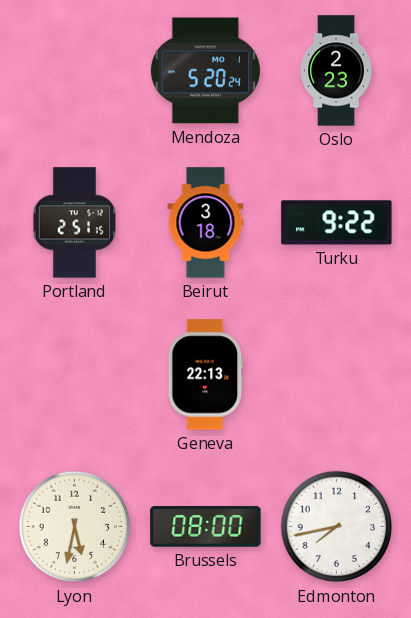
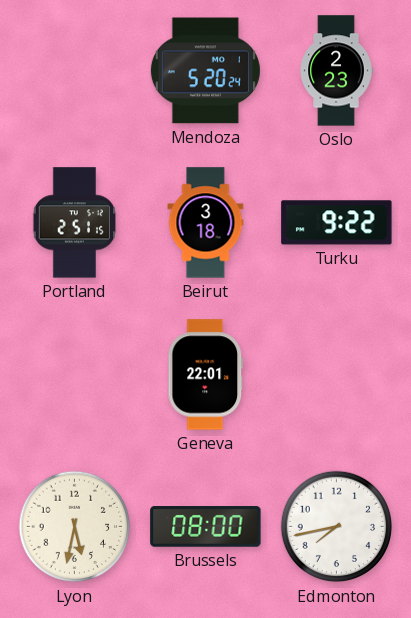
Geneva: 22:13 -> 22:01 (205, 375)
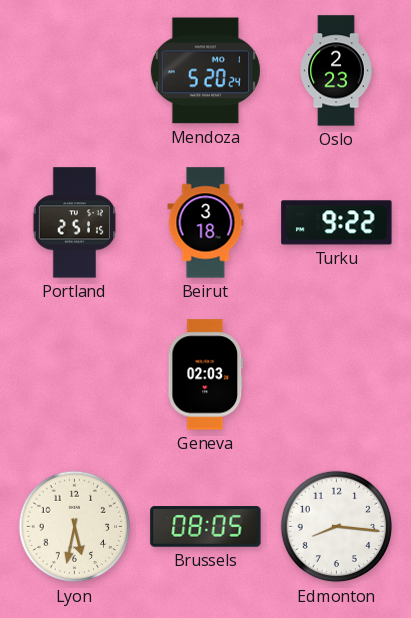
Geneva: 22:01 -> 02:03 (205, 375)
Brussels: 08:00 -> 08:05 (206, 527)
Edmonton: 7:43 -> 8:16 (337, 527)
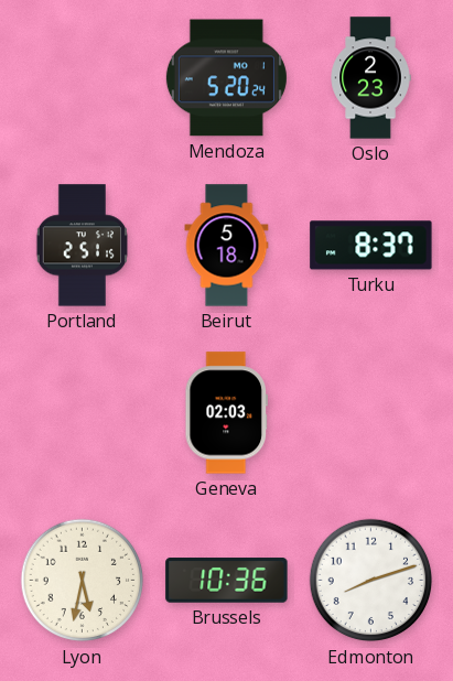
Beirut: 3:18 -> 5:18 (227, 246)
Turku: 9:22 -> 8:37 (371, 246)
Brussels: 08:05 -> 10:36 (227, 581)
Edmonton: 8:16 -> 8:12 (371, 581)
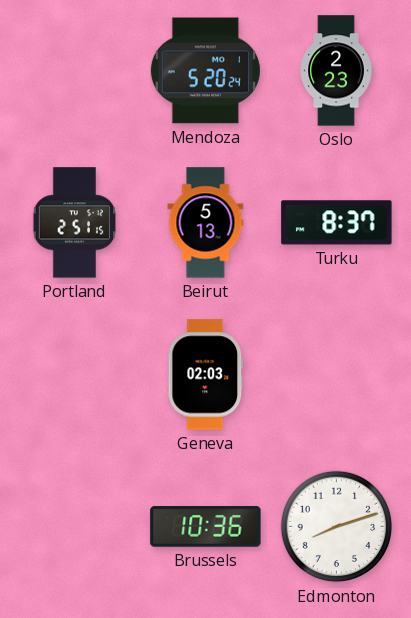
Beirut: 5:18 -> 5:13 (206, 223)
Lyon: 5:32 -> none (83, 581)
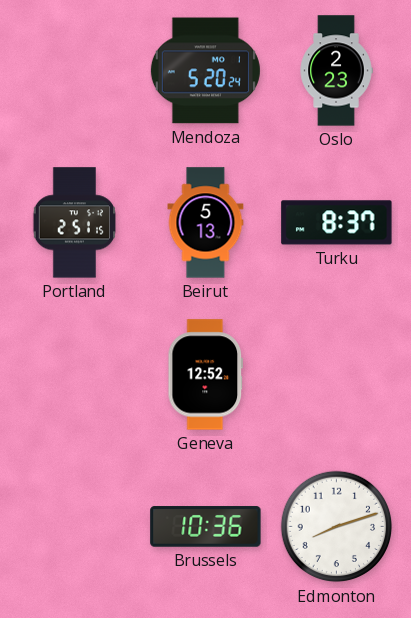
Geneva: 02:03 -> 12:52 (205, 375)
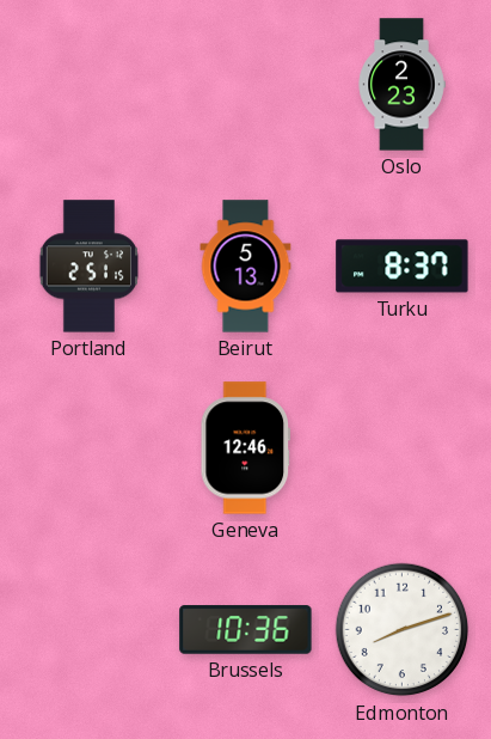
Mendoza: 5:20 -> none (205, 71)
Geneva: 12:52 -> 12:46 (245, 448)
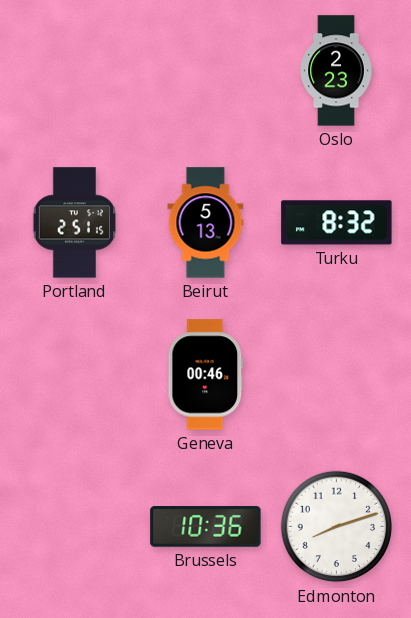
Turku: 8:37 -> 8:32 (337, 223)
Geneva: 12:46 -> 00:46 (205, 375)
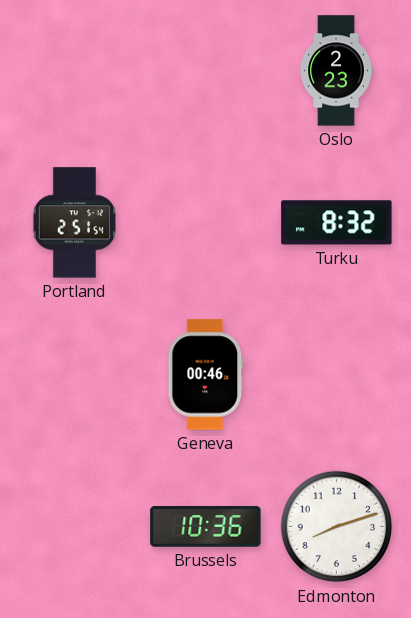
Portland: 2:51:15 -> 2:51:54 (74, 223)
Beirut: 5:13 -> none (206, 223)
